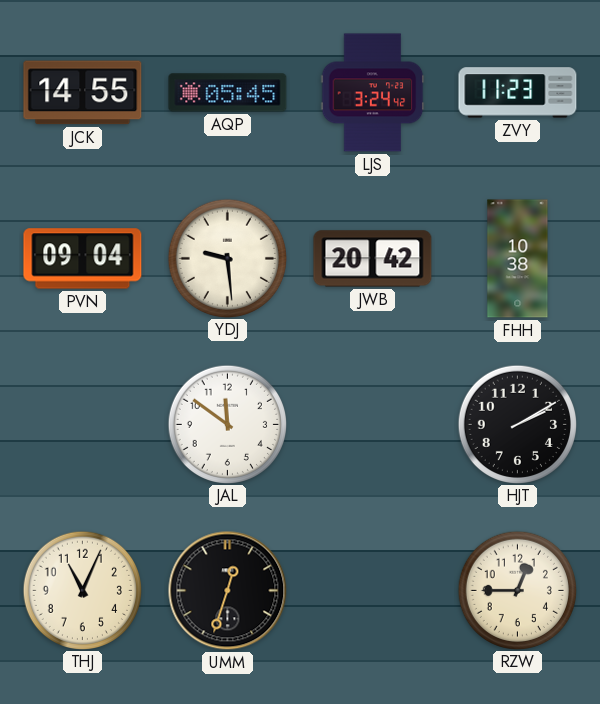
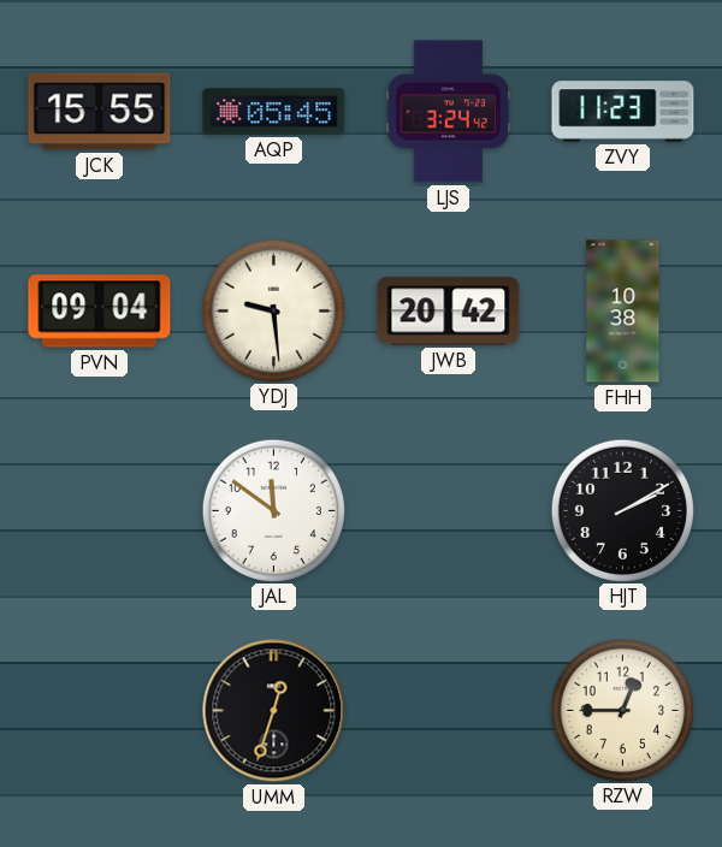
JCK: 14:55 -> 15:55 (100, 112)
THJ: 11:04 -> none (82, 590)
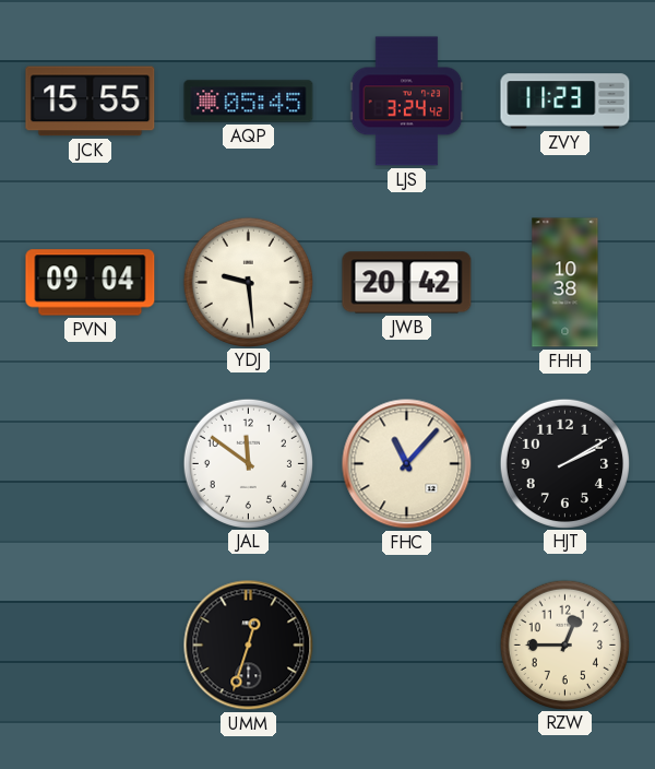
FHC: none -> 11:07 (407, 464)
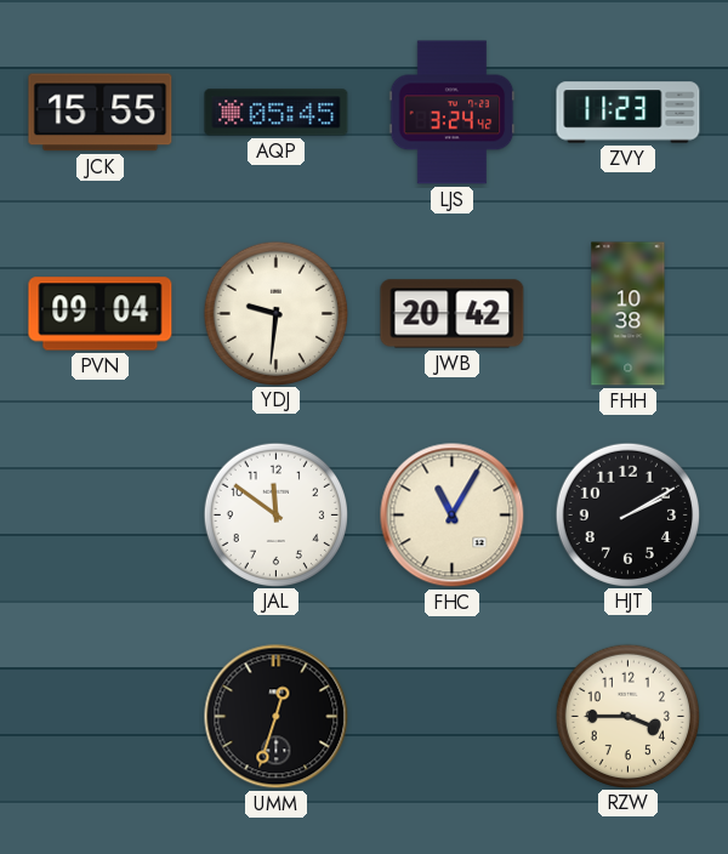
YDJ: 9:29 -> 9:31 (275, 313)
FHC: 11:07 -> 11:05 (453, 516)
RZW: 12:45 -> 3:45 (627, 716)
